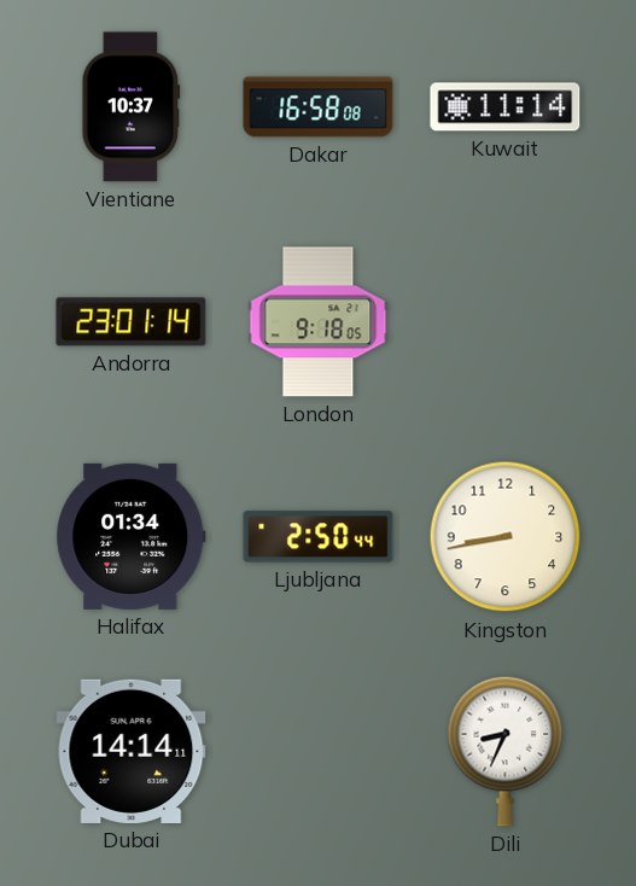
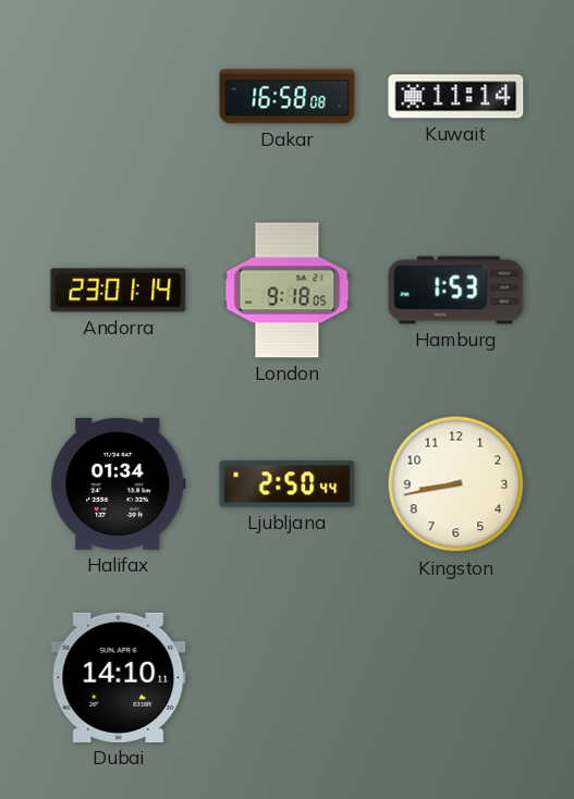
Vientiane: 10:37 -> none (132, 107)
Hamburg: none -> 1:53 (456, 291)
Dubai: 14:14 -> 14:10 (119, 677)
Dili: 8:34 -> none (506, 751)
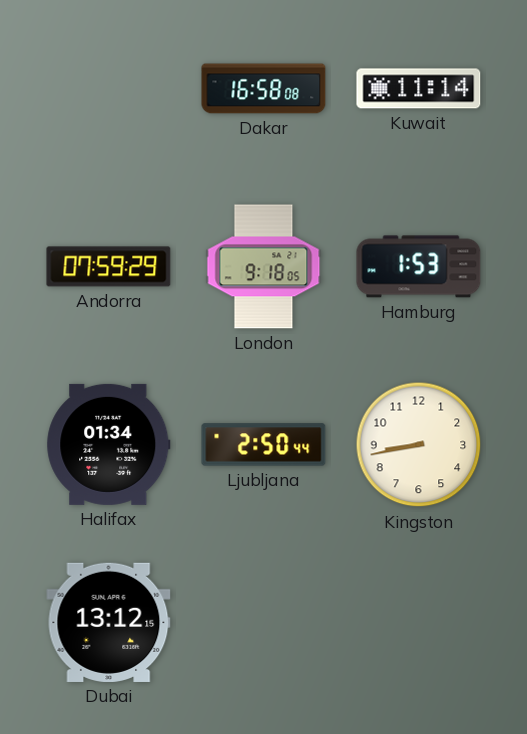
Andorra: 23:01 -> 07:59 (109, 267)
Dubai: 14:10 -> 13:12 (109, 622)
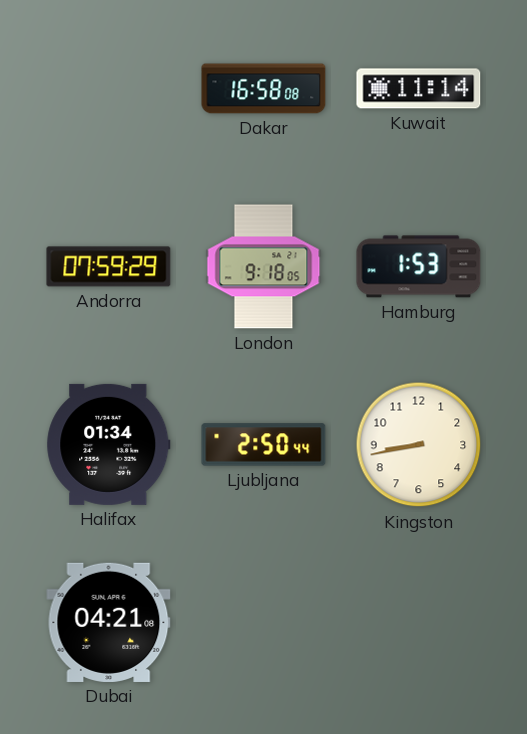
Dubai: 13:12 -> 04:21 (109, 622)
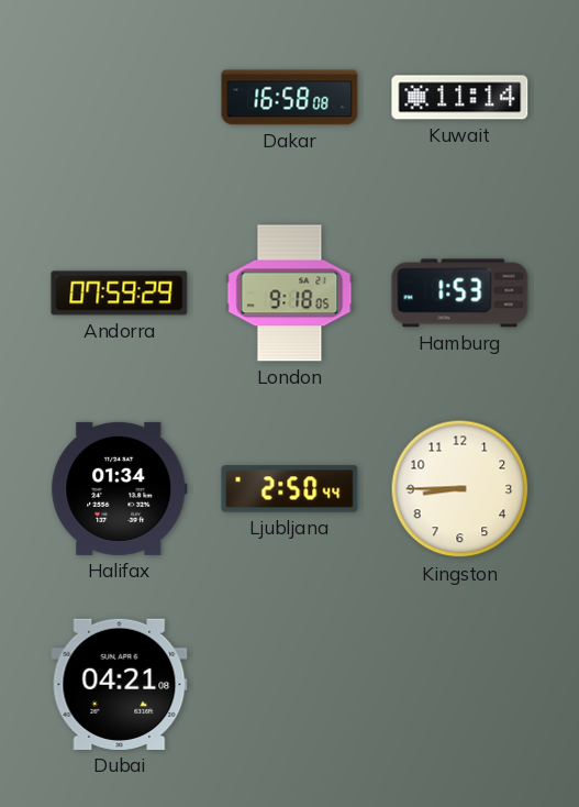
Kingston: 8:43 -> 8:45 (460, 489)
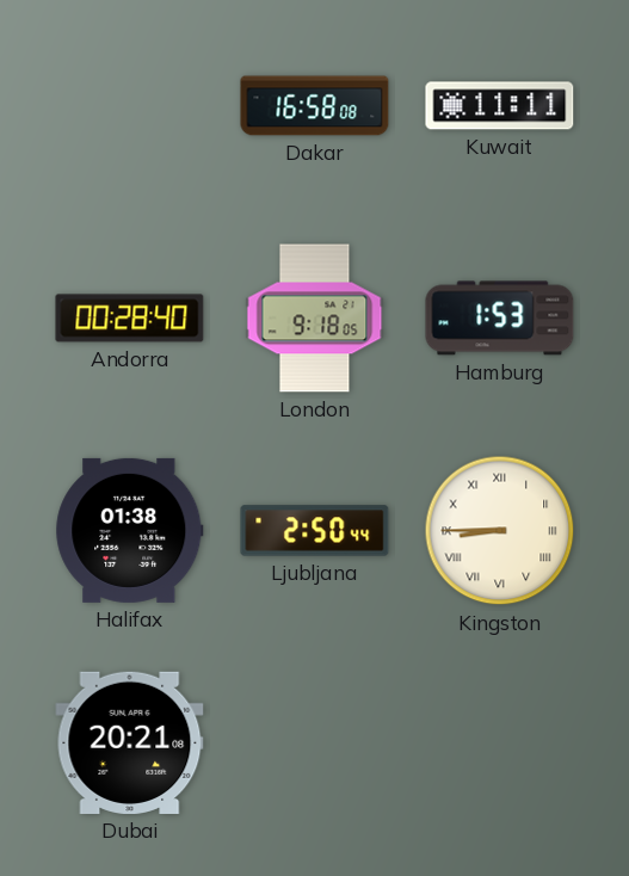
Kuwait: 11:14 -> 11:11 (500, 106)
Andorra: 07:59 -> 00:28 (130, 319)
Halifax: 01:34 -> 01:38 (130, 530)
Kingston numerals: Arabic -> Roman (500, 531)
Dubai: 04:21 -> 20:21 (130, 742)
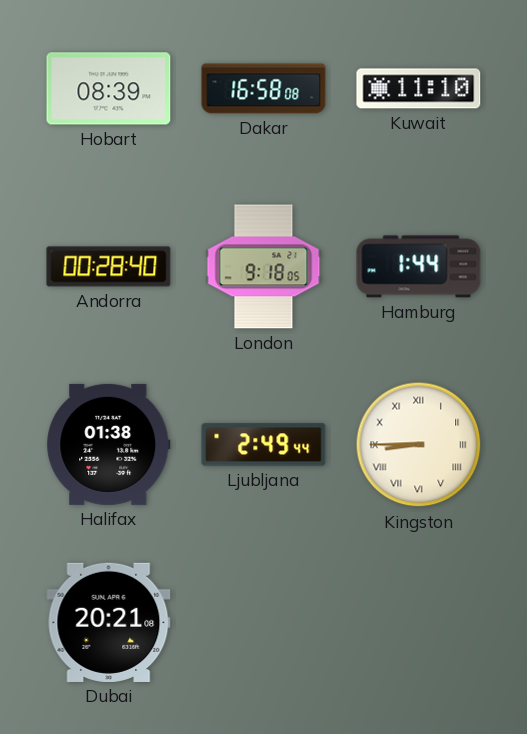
Hobart: none -> 08:39 (109, 89)
Kuwait: 11:11 -> 11:10 (419, 89)
Hamburg: 1:53 -> 1:44 (419, 267)
Ljubljana: 2:50 -> 2:49 (264, 445)
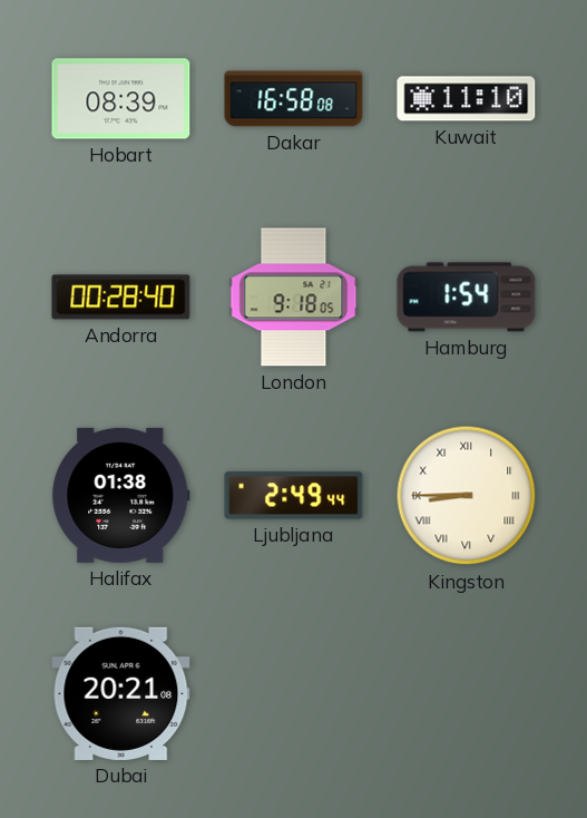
Hamburg: 1:44 -> 1:54 (467, 298)
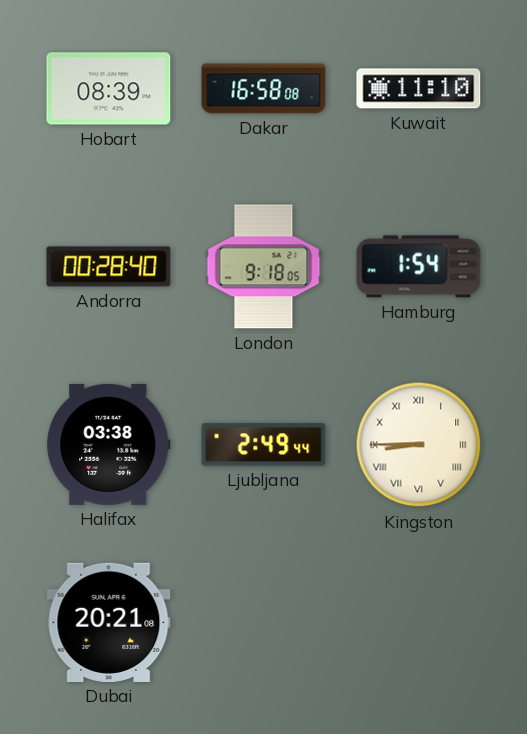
Halifax: 01:38 -> 03:38 (109, 444)
